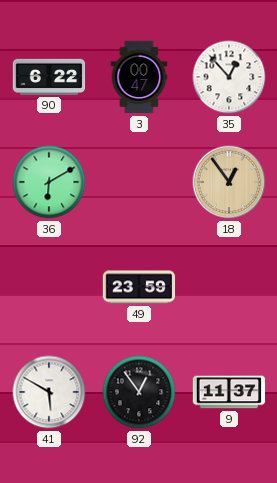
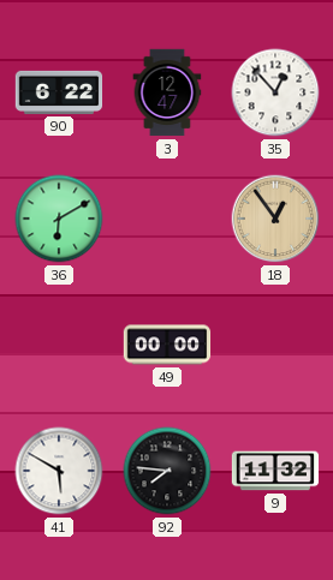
3: 00:47 -> 12:47 (167, 92)
49: 23:59 -> 00:00 (167, 345)
92: 12:54 -> 7:46 (167, 471)
9: 11:37 -> 11:32 (275, 471)
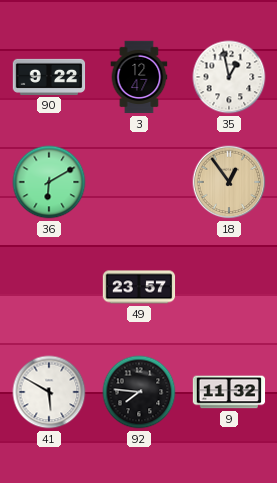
90: 6:22 -> 9:22 (49, 77)
35: 12:53 -> 12:58 (229, 77)
49: 00:00 -> 23:57 (139, 287)
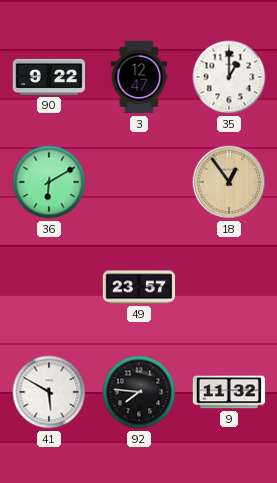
35: 12:58 -> 1:00 (229, 77)
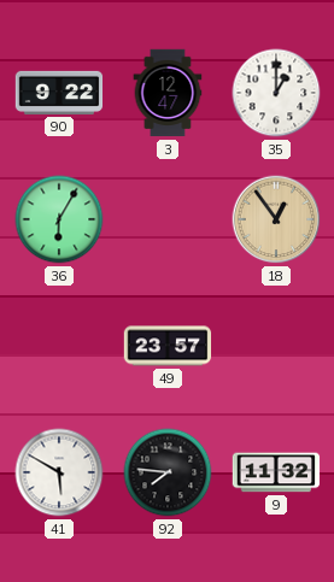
36: 6:10 -> 6:05 (59, 219)
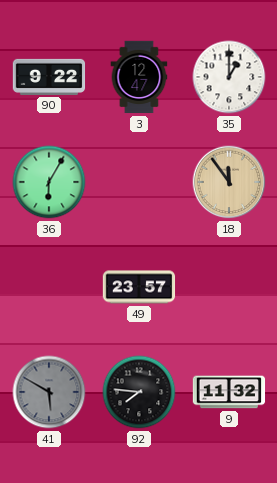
18: 12:54 -> 11:54 (229, 182)
41 dial: white -> grey (49, 392)
